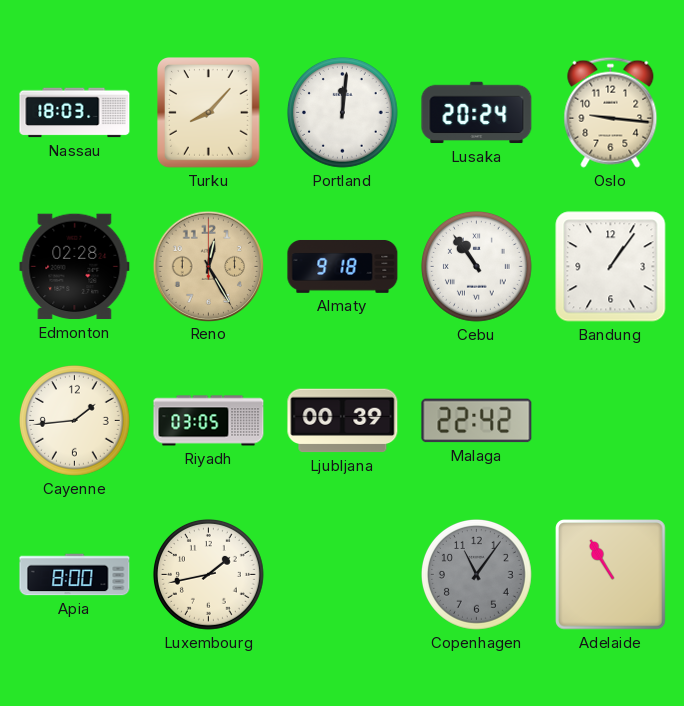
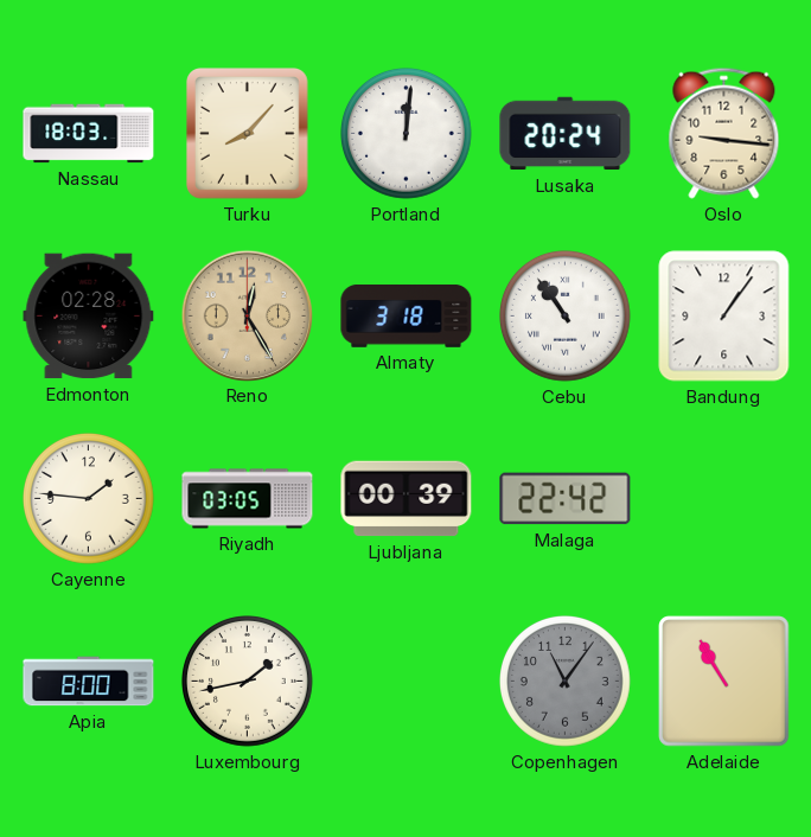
Almaty: 9:18 -> 3:18 (407, 315)
Cayenne: 1:44 -> 1:46 (89, 499)
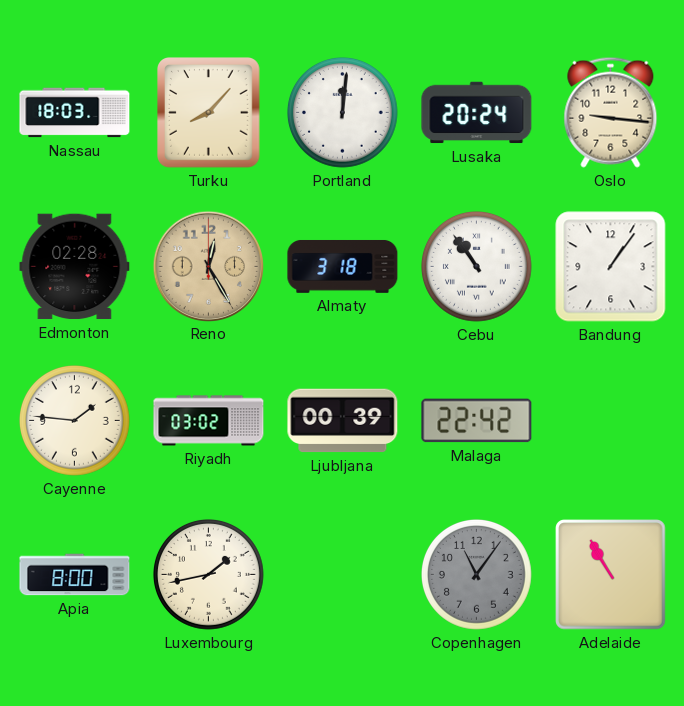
Riyadh: 03:05 -> 03:02 (209, 421)
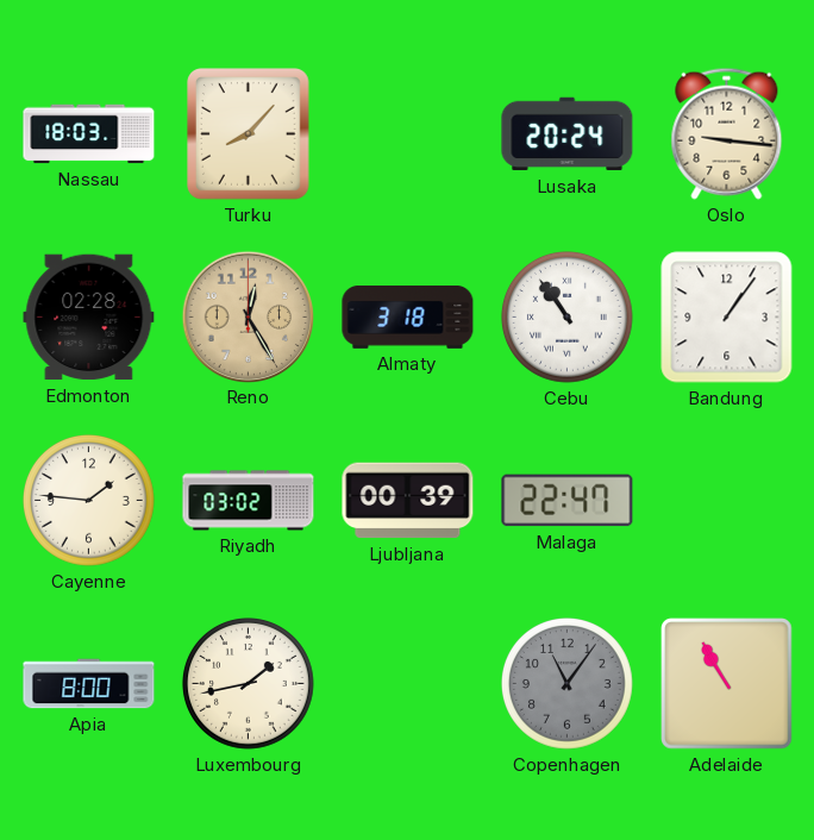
Portland: 12:01 -> none (343, 113)
Malaga: 22:42 -> 22:47 (568, 501)
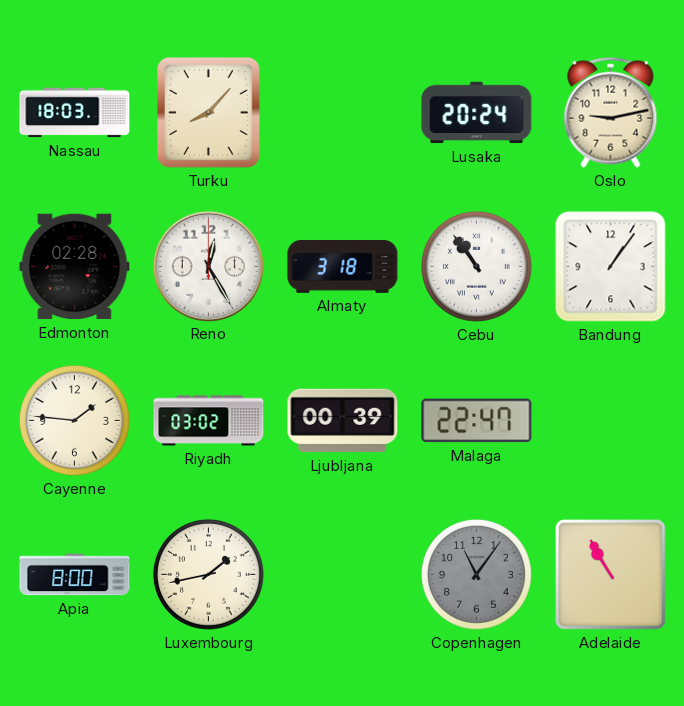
Oslo: 9:16 -> 9:13 (611, 112)
Reno dial: champagne -> white (208, 266)
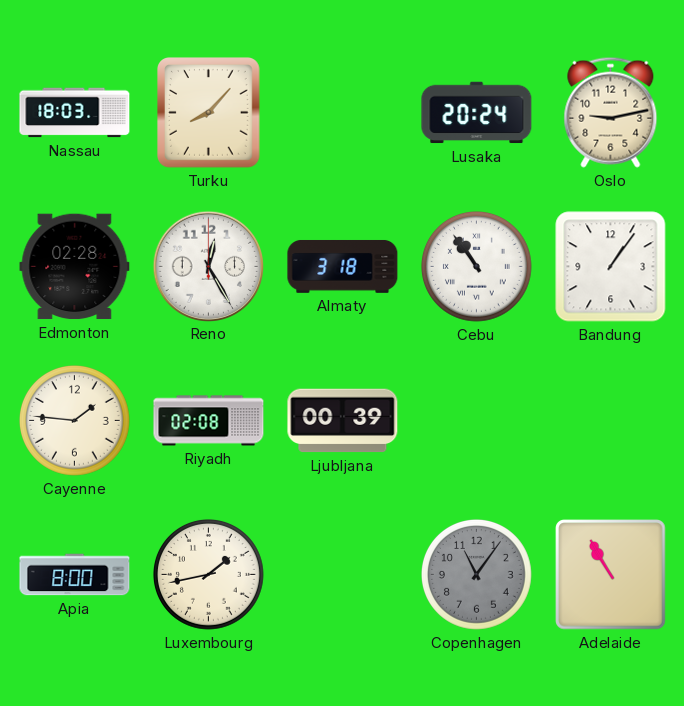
Riyadh: 03:02 -> 02:08 (209, 421)
Malaga: 22:47 -> none (477, 421)
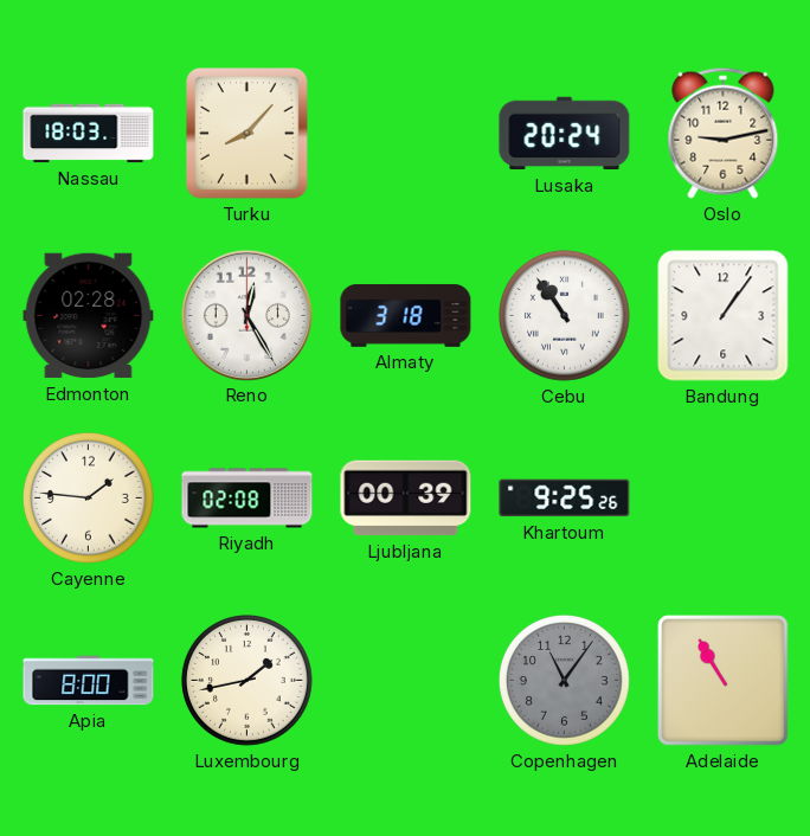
Khartoum: none -> 9:25 (565, 499)
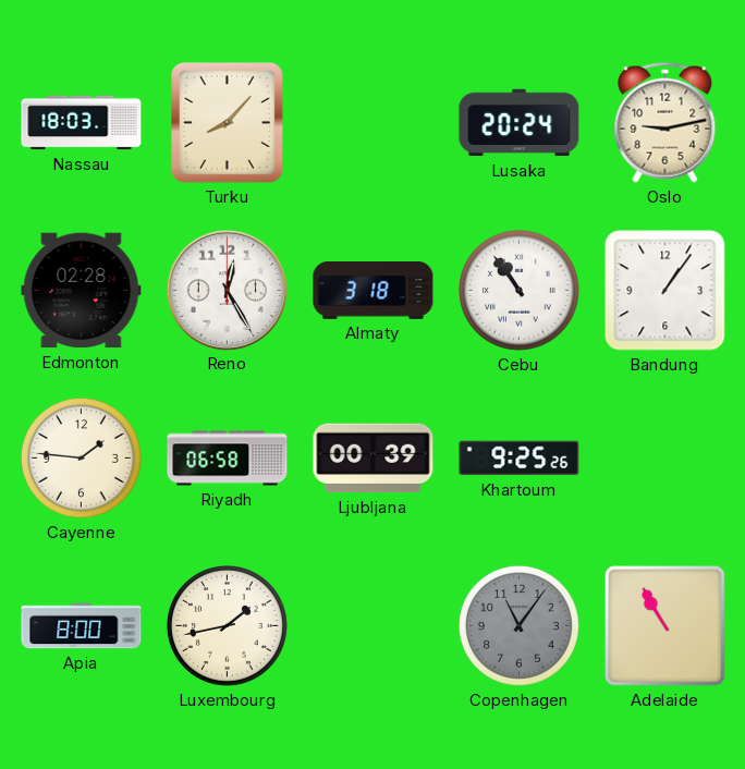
Riyadh: 02:08 -> 06:58 (228, 459)
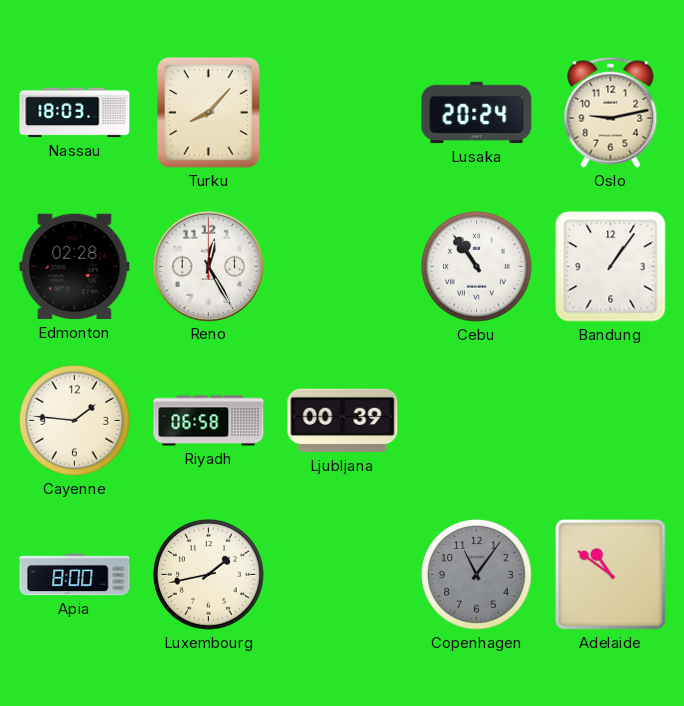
Almaty: 3:18 -> none (374, 290)
Khartoum: 9:25 -> none (520, 459)
Adelaide: 10:55 -> 10:51 (611, 575)
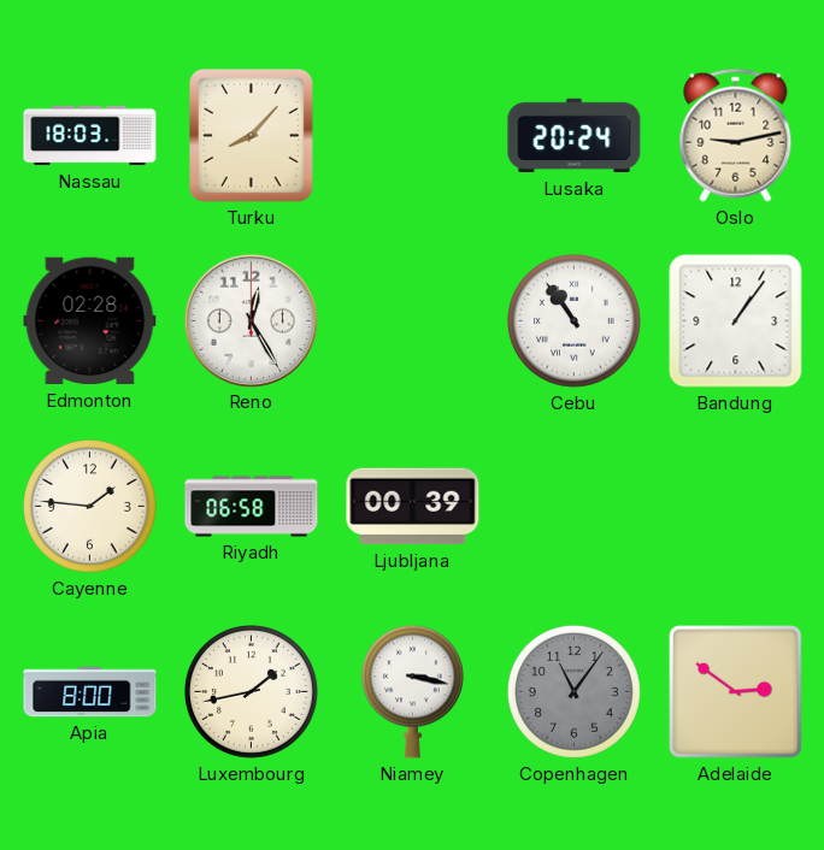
Niamey: none -> 3:17 (412, 691)
Adelaide: 10:51 -> 2:51 (736, 692)
